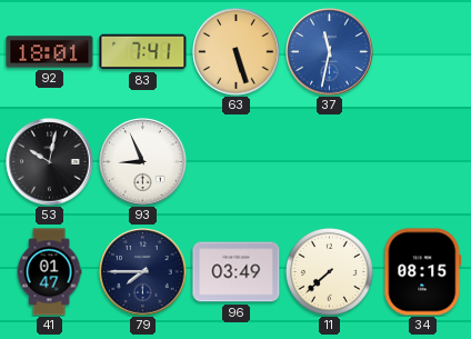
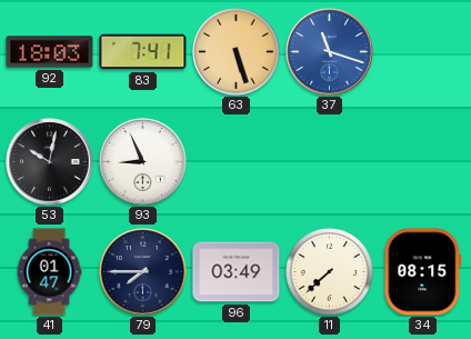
92: 18:01 -> 18:03 (50, 52)
37: 11:32 -> 11:18 (330, 52)
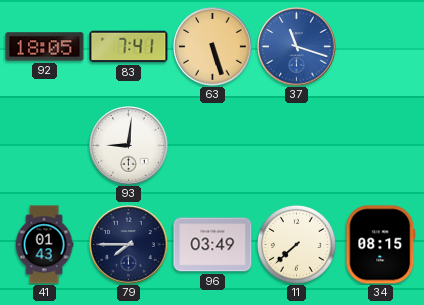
92: 18:03 -> 18:05 (45, 47)
53: 10:02 -> none (50, 162)
93: 8:56 -> 9:01 (129, 146)
41: 01:47 -> 01:43 (44, 245)
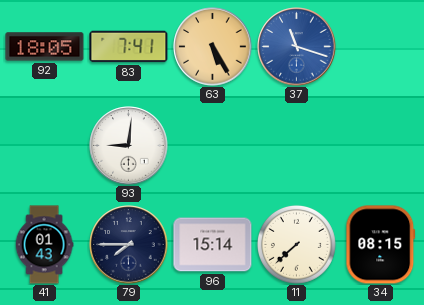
63: 5:27 -> 5:25 (213, 47)
96: 03:49 -> 15:14 (213, 245)
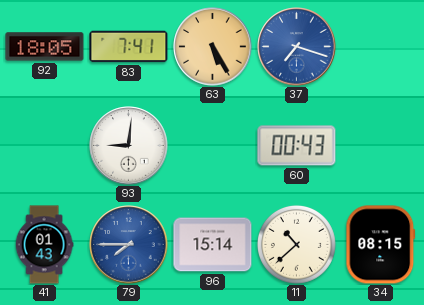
37: 11:18 -> 7:18 (297, 47)
60: none -> 00:43 (297, 146)
79 dial: navy -> blue (129, 245)
11: 7:38 -> 10:38 (296, 244)
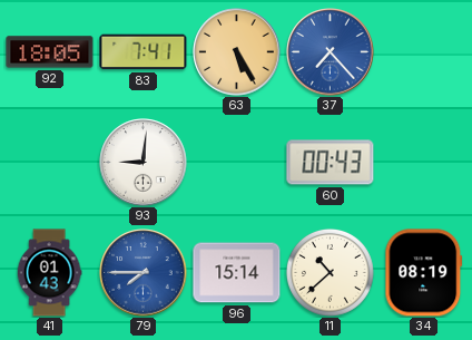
37: 7:18 -> 7:23 (331, 52)
34: 08:15 -> 08:19 (424, 273)
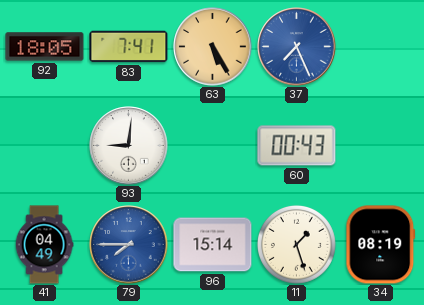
37: 7:23 -> 7:26 (297, 47)
41: 01:43 -> 04:49 (44, 245)
11: 10:38 -> 1:27 (296, 244)
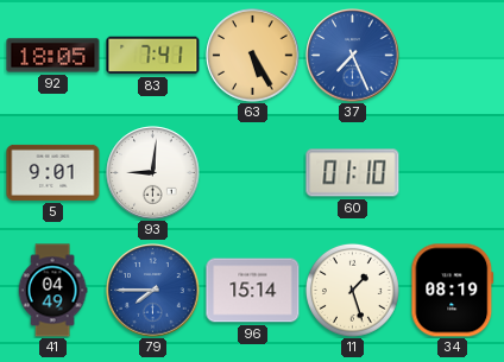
5: none -> 9:01 (53, 172)
60: 00:43 -> 01:10 (353, 173)
